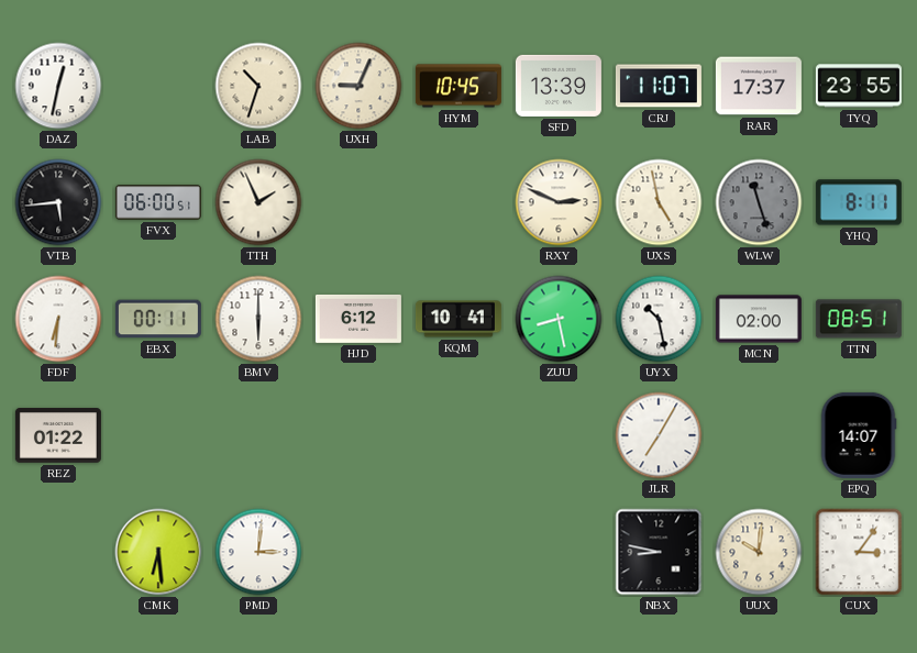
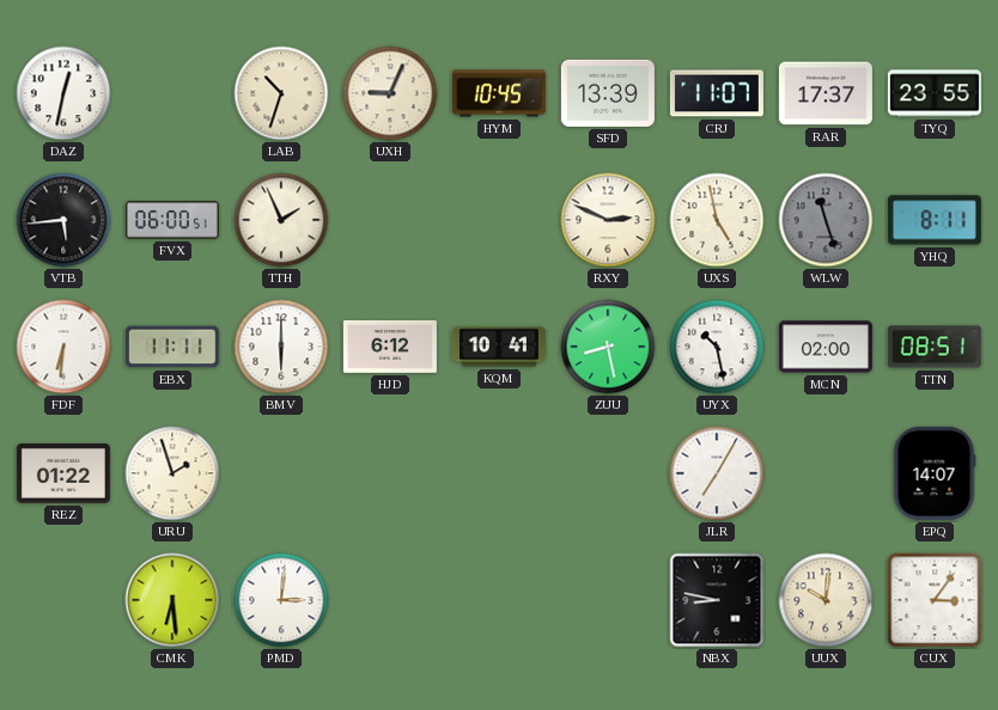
EBX: 00:11 -> 11:11 (172, 347)
URU: none -> 1:57 (172, 473)
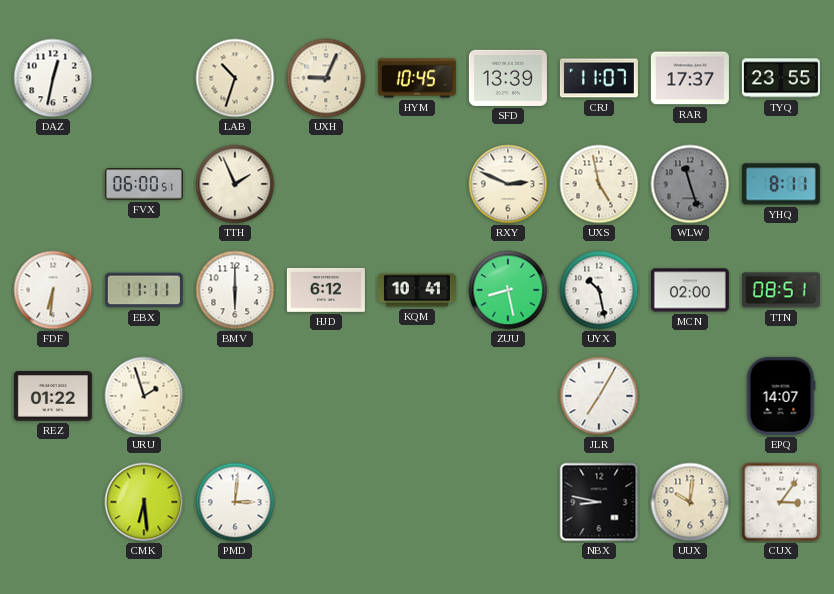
VTB: 5:44 -> none (63, 220)
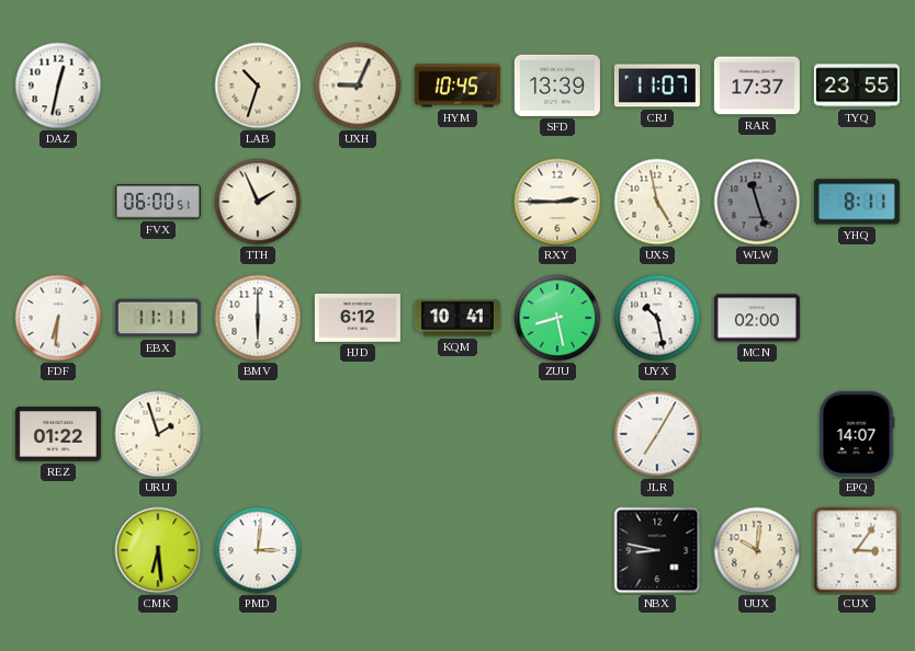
RXY: 2:49 -> 2:45 (557, 202)
TTN: 08:51 -> none (781, 290)
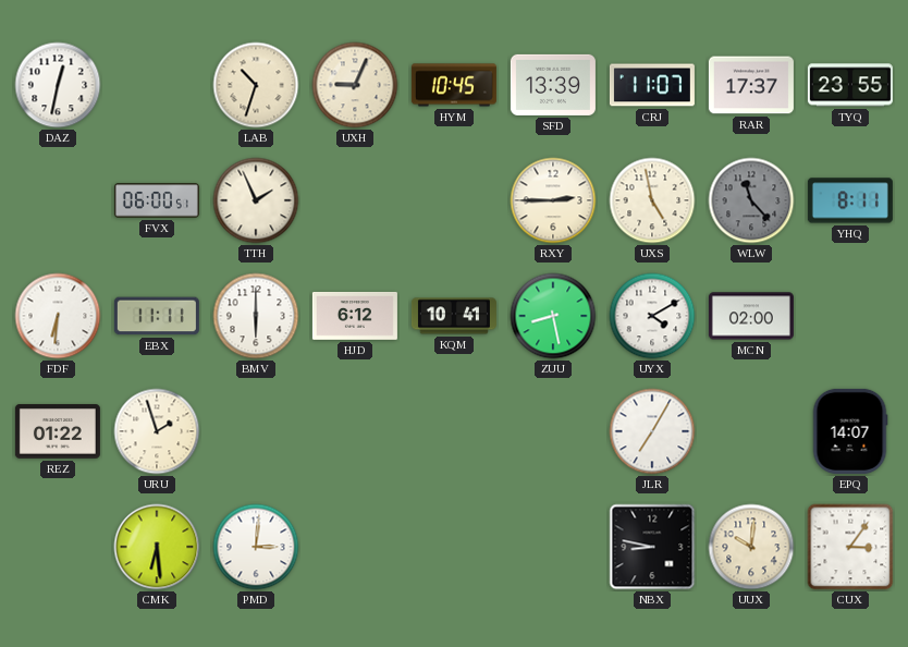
WLW: 11:27 -> 11:23 (751, 200)
UYX: 10:28 -> 4:10 (652, 316)
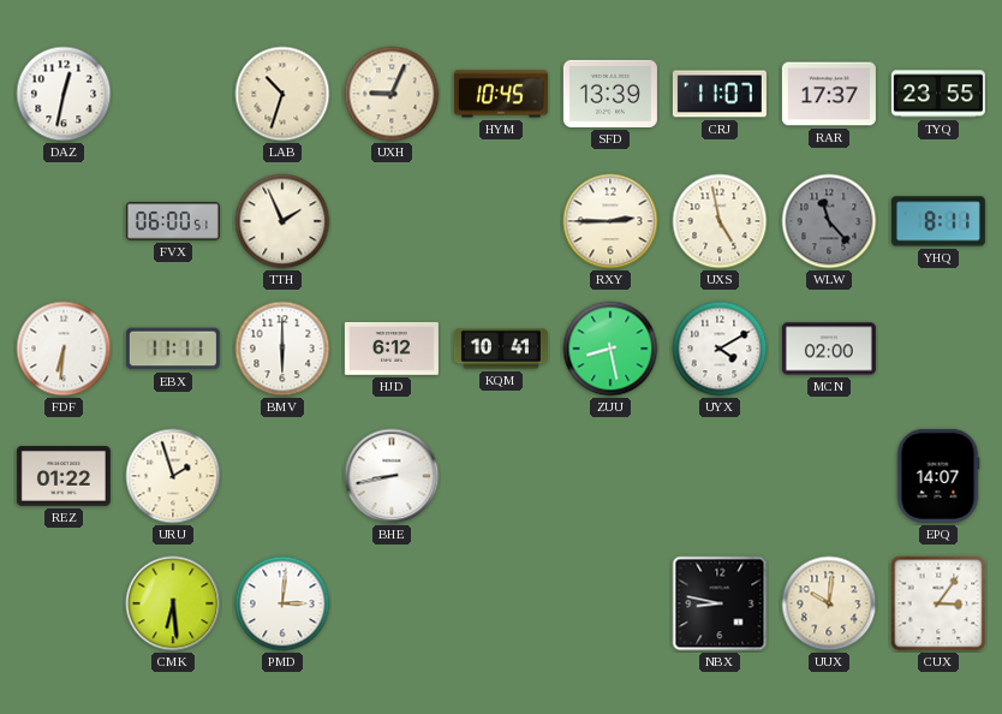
BHE: none -> 8:43 (392, 476)
JLR: 7:05 -> none (652, 431)
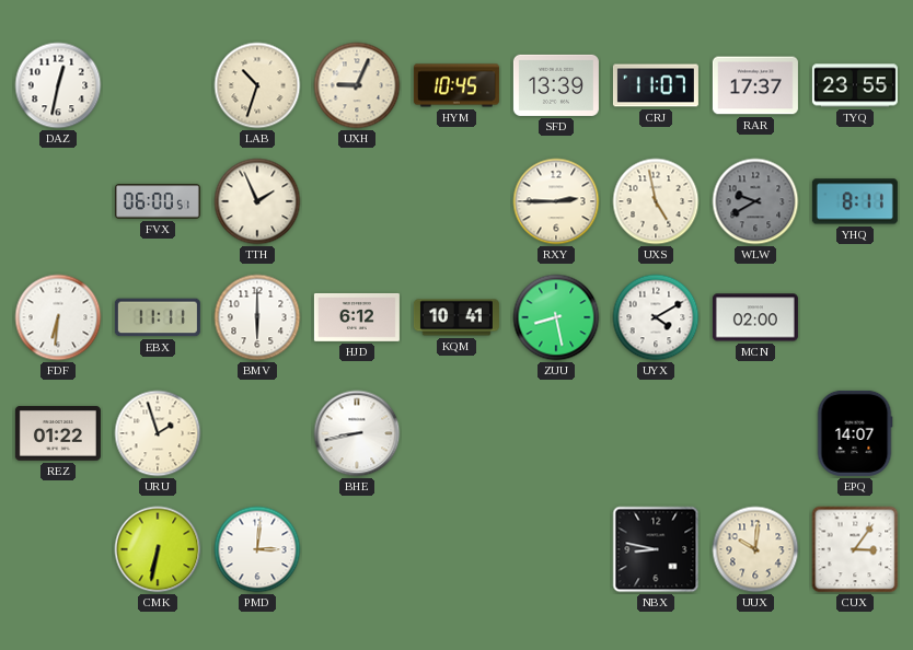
WLW: 11:23 -> 9:40 (755, 201)
CMK: 6:29 -> 6:32 (158, 549)
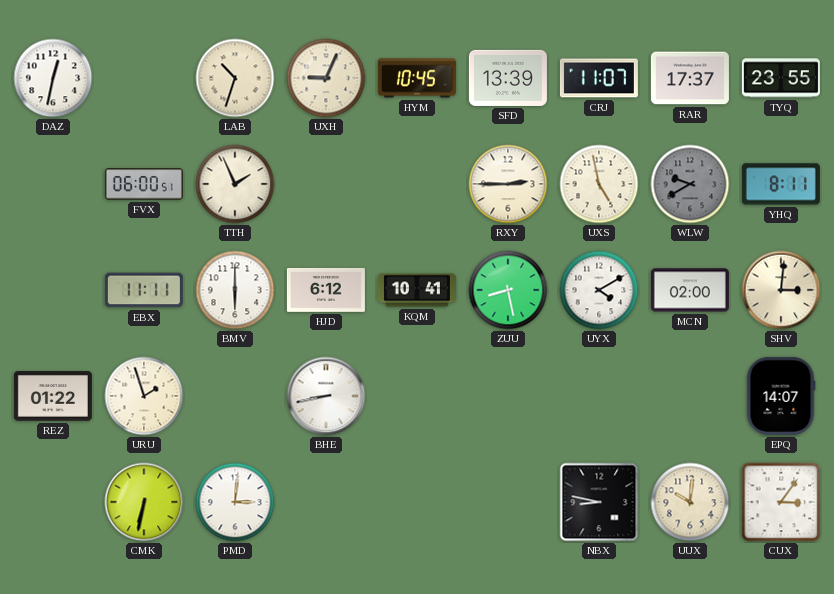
FDF: 6:31 -> none (58, 317)
SHV: none -> 3:01 (781, 290)
